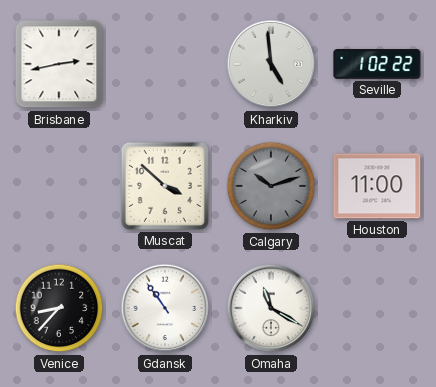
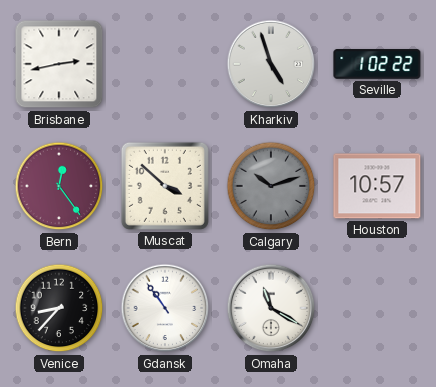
Kharkiv: 4:59 -> 4:57 (271, 64)
Bern: none -> 12:24 (59, 186)
Houston: 11:00 -> 10:57 (377, 186)
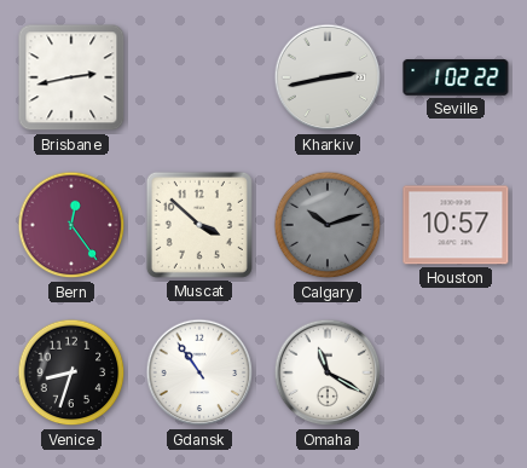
Kharkiv: 4:57 -> 2:43 (328, 77)
Venice: 8:37 -> 8:33 (71, 372)
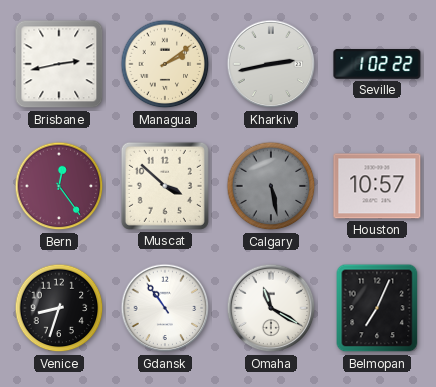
Managua: none -> 2:09 (165, 64)
Calgary: 10:12 -> 5:28 (271, 186)
Belmopan: none -> 7:04 (377, 308)
